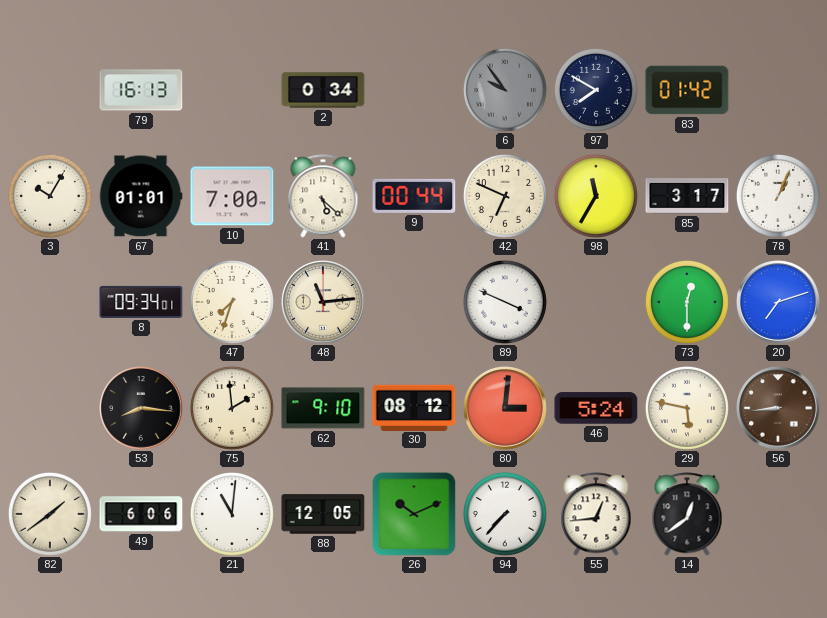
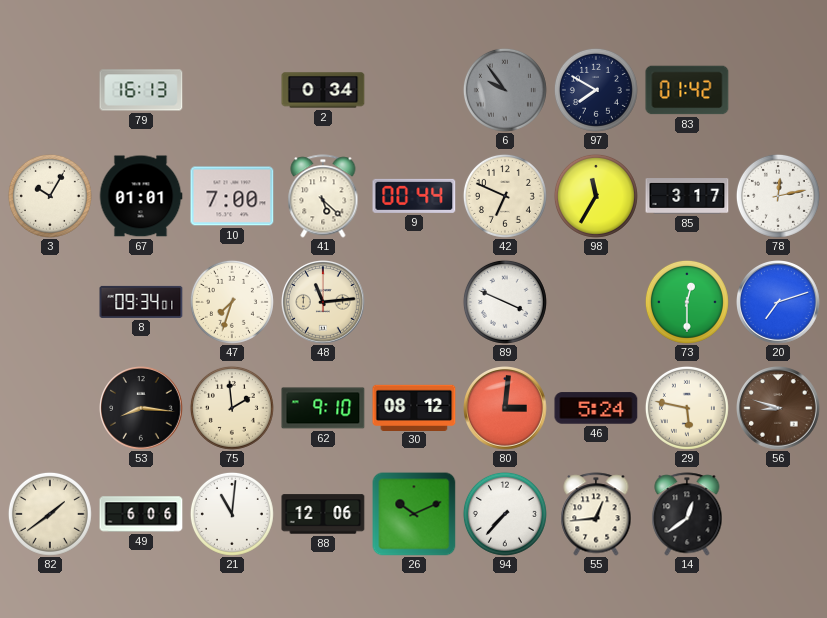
78: 1:04 -> 12:13 (778, 196)
56: 8:44 -> 8:48 (779, 409)
88: 12:05 -> 12:06 (323, 514)
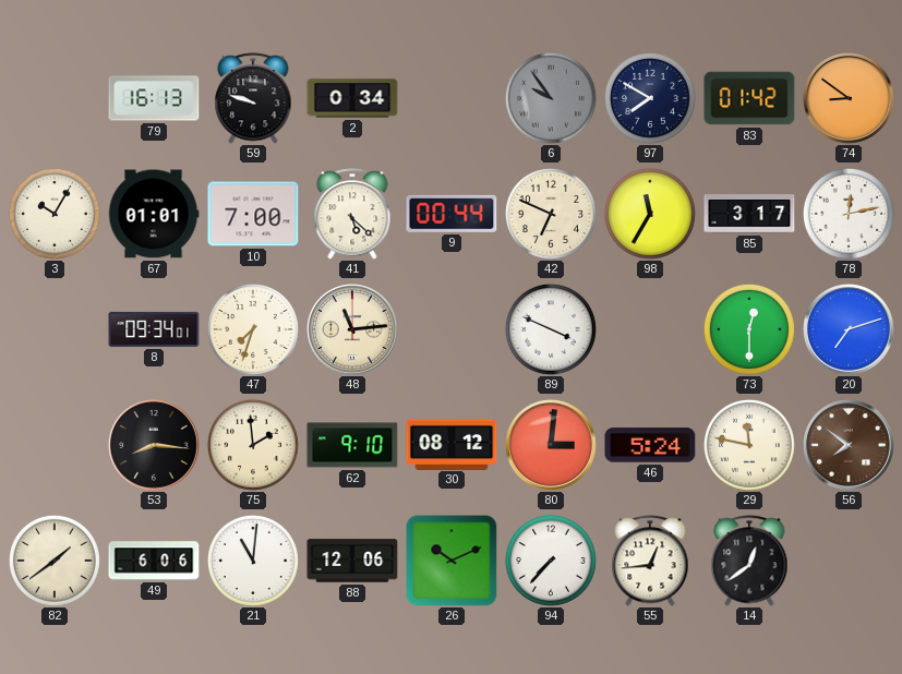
59: none -> 9:48 (253, 98)
74: none -> 8:51 (850, 99)
29: 5:47 -> 11:47 (749, 445)
56: 8:48 -> 7:51 (850, 446)
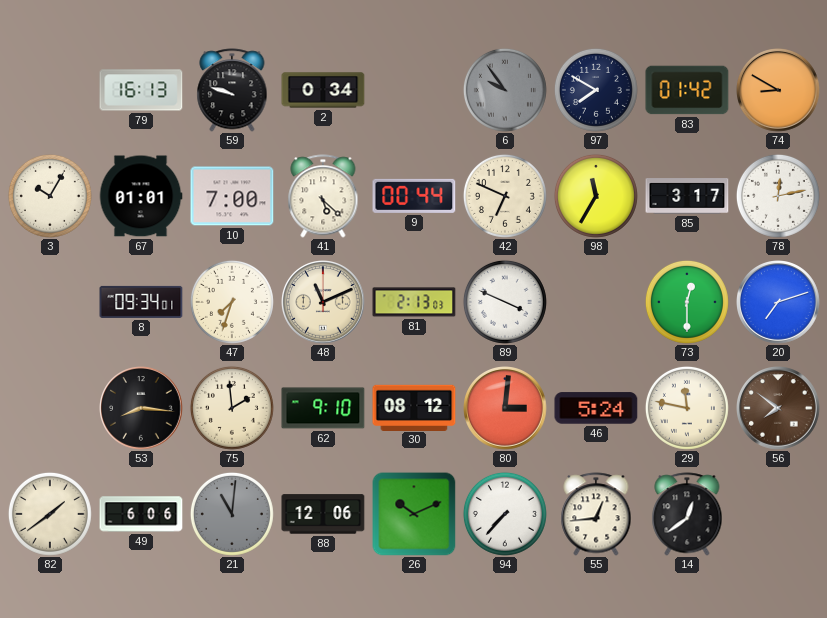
74: 8:51 -> 8:50 (779, 91)
48: 11:14 -> 11:11 (324, 303)
81: none -> 2:13 (414, 302)
21 dial: white -> grey (232, 514)
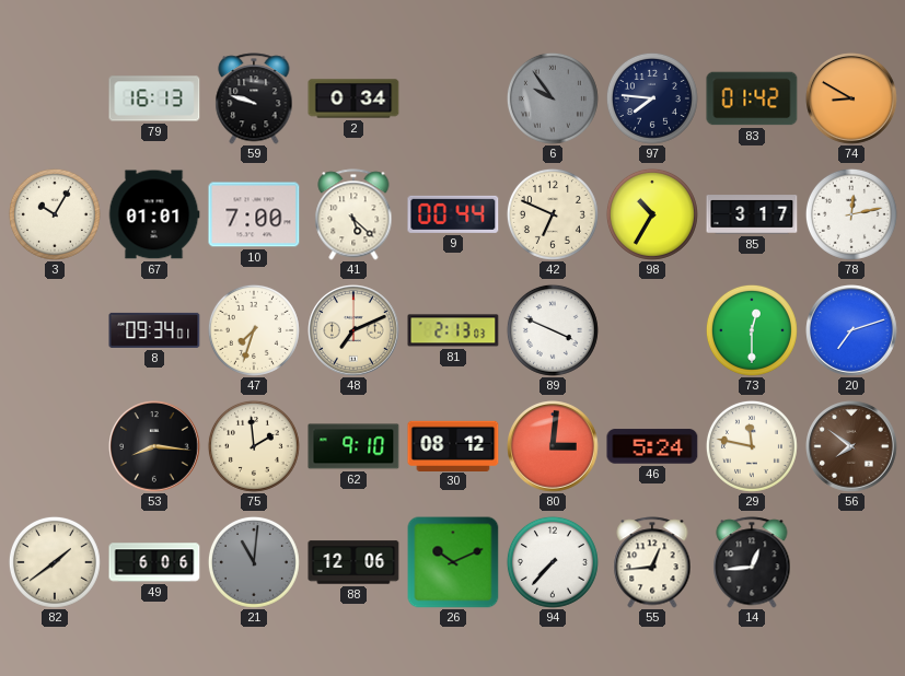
97: 7:50 -> 7:46 (652, 98)
98: 11:35 -> 10:35 (652, 214)
48: 11:11 -> 7:11 (355, 331)
14: 12:39 -> 12:44 (752, 562)
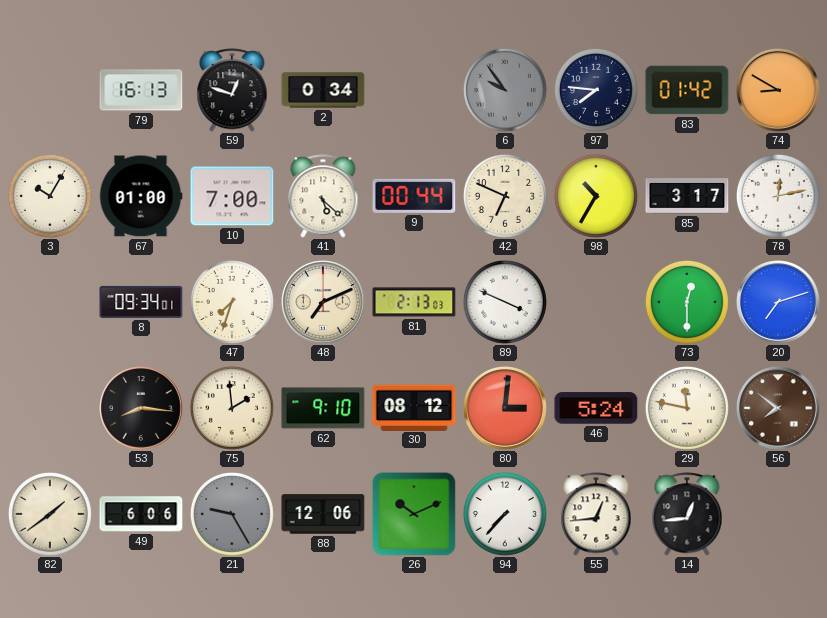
59: 9:48 -> 12:48 (232, 90)
67: 01:01 -> 01:00 (141, 196)
21: 11:01 -> 9:25 (232, 514)
